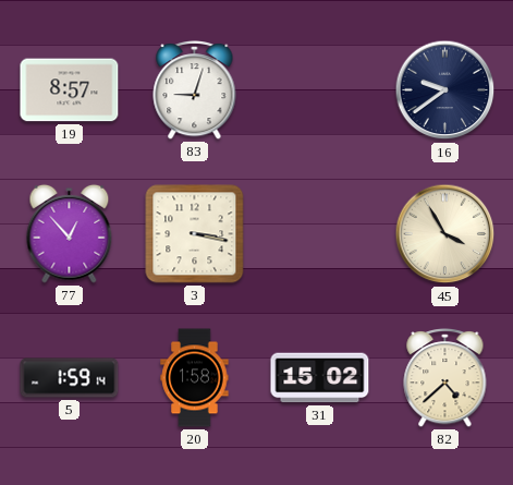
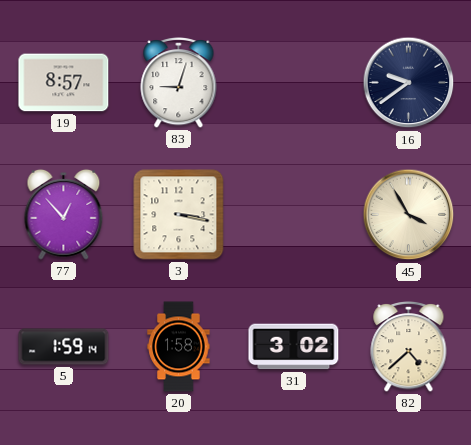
31: 15:02 -> 3:02 (294, 347)
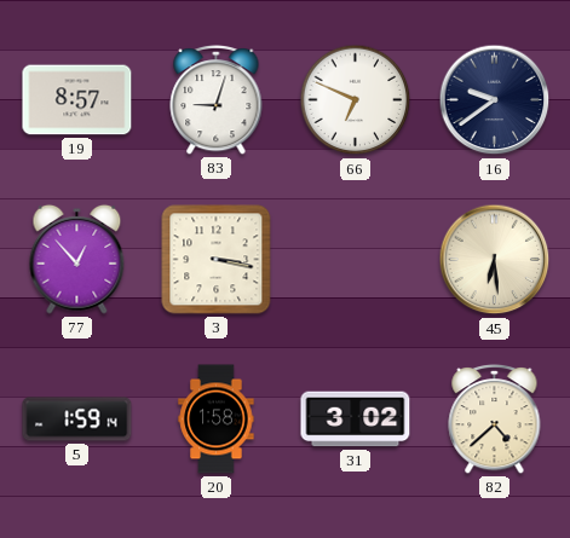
66: none -> 6:49 (356, 100)
45: 3:55 -> 6:29 (495, 260)
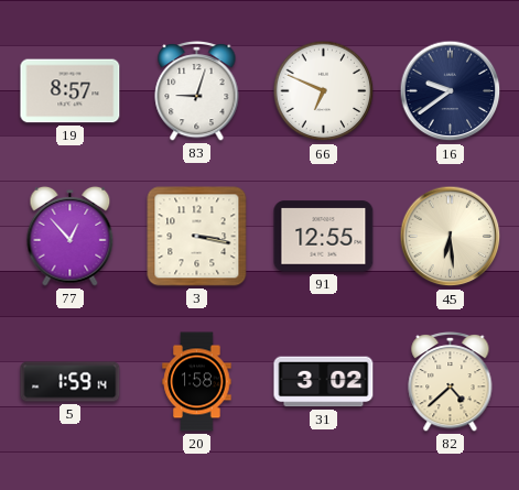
91: none -> 12:55 (324, 237)
